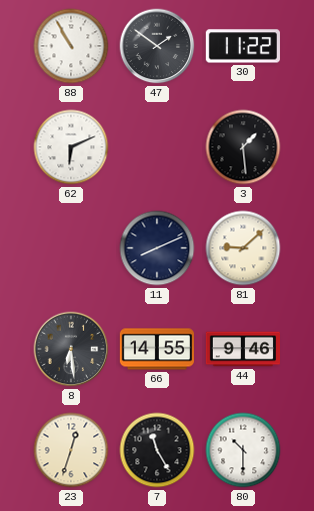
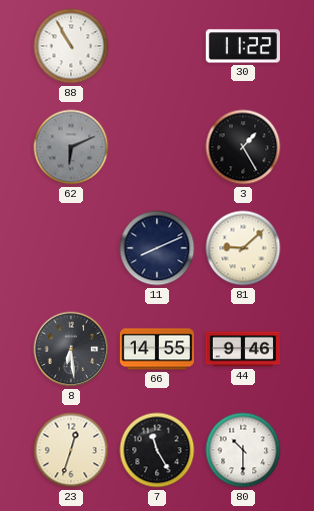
47: 1:51 -> none (157, 46)
62 dial: white -> grey (71, 147)
3: 1:29 -> 1:25 (243, 147)
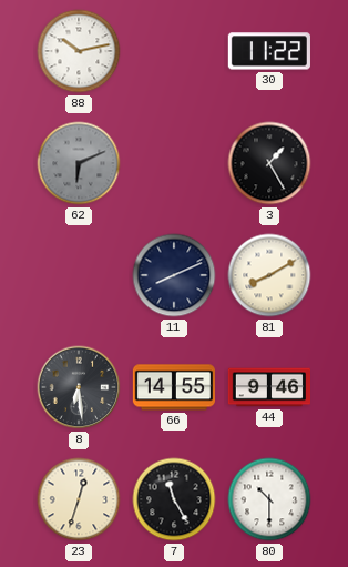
88: 10:55 -> 10:13 (79, 51)
81: 9:08 -> 8:10 (269, 275)
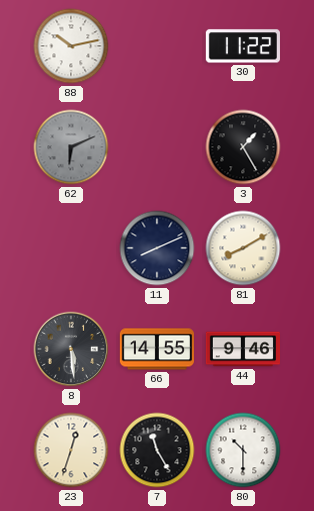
8: 6:29 -> 5:29 (71, 349)
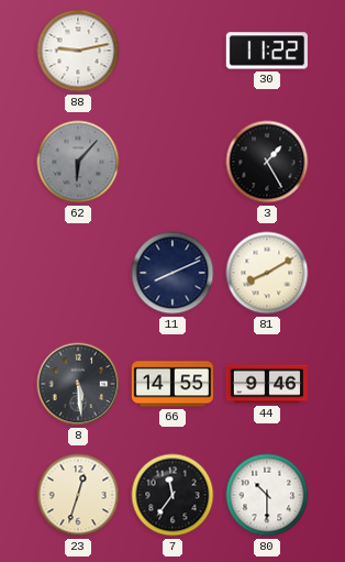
88: 10:13 -> 9:13 (78, 51)
62: 6:11 -> 6:07 (78, 162)
7: 11:25 -> 11:36 (172, 495)
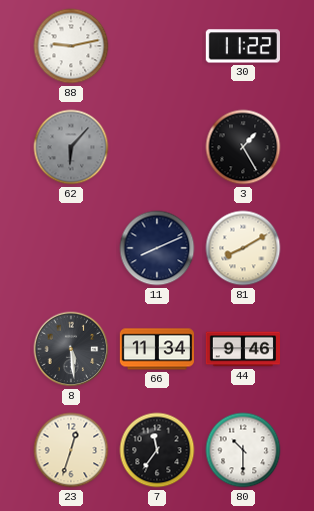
66: 14:55 -> 11:34 (156, 349)
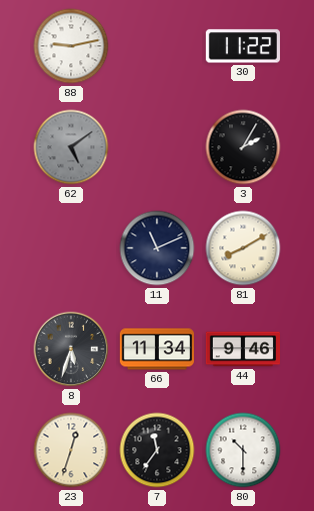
62: 6:07 -> 5:09 (71, 147)
3: 1:25 -> 2:05 (243, 147)
11: 8:11 -> 11:11 (157, 248)
8: 5:29 -> 5:33 (71, 349)
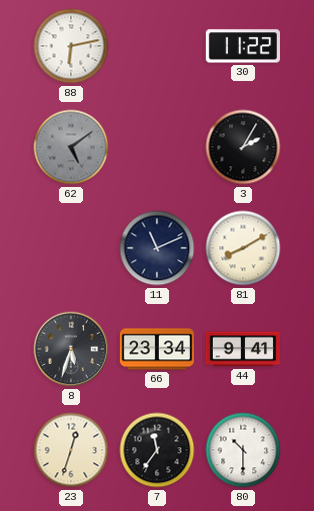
88: 9:13 -> 6:13 (71, 46)
66: 11:34 -> 23:34 (156, 349)
44: 9:46 -> 9:41 (242, 349)
